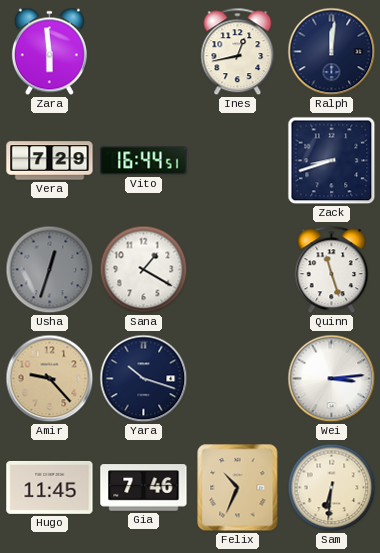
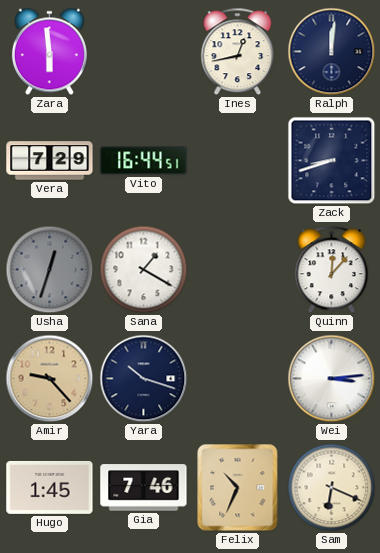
Quinn: 11:27 -> 12:07 (332, 270)
Hugo: 11:45 -> 1:45 (50, 487)
Sam: 6:31 -> 6:19 (332, 488)
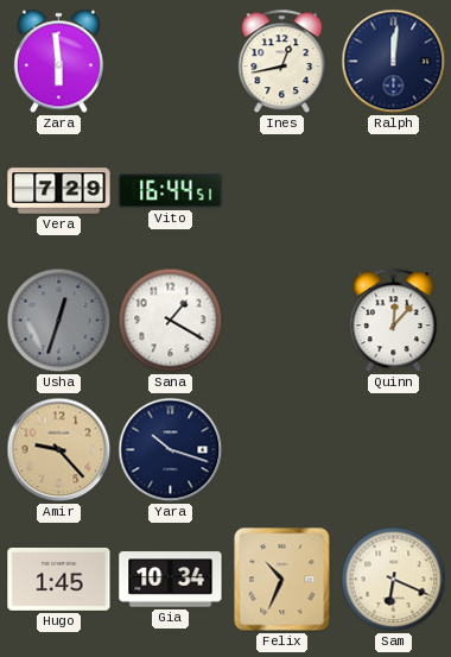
Zack: 8:42 -> none (332, 161)
Wei: 3:14 -> none (332, 379)
Gia: 7:46 -> 10:34 (171, 580)
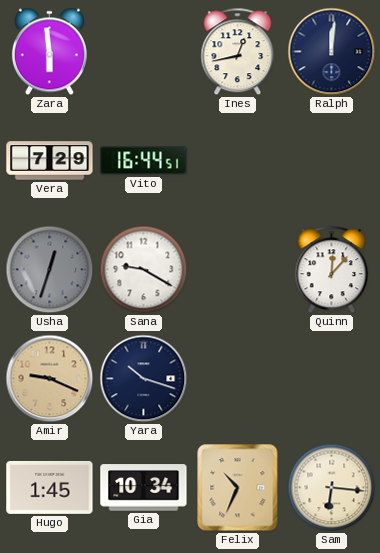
Sana: 1:20 -> 9:20 (144, 270)
Amir: 9:23 -> 9:19 (50, 379)
Sam: 6:19 -> 6:16 (332, 488)
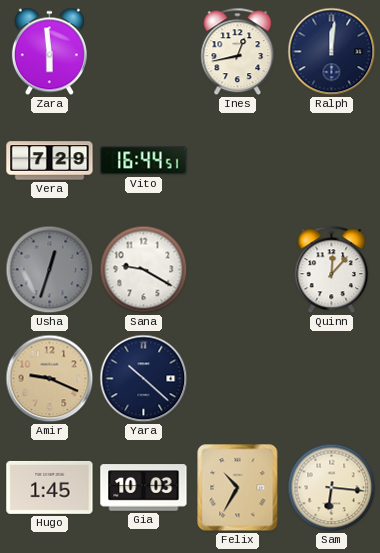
Yara: 10:18 -> 10:22 (144, 379)
Gia: 10:34 -> 10:03 (144, 488)
Felix: 10:34 -> 10:35 (238, 488)
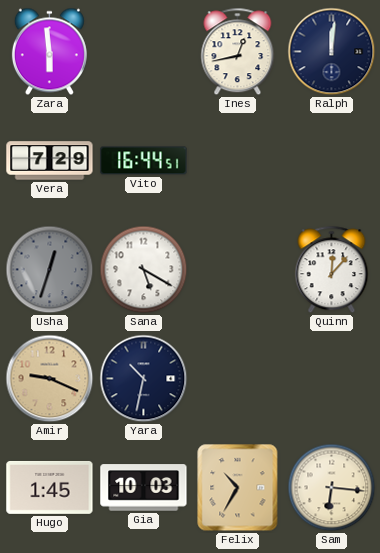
Sana: 9:20 -> 5:20 (144, 270)
Yara: 10:22 -> 10:32 (144, 379)
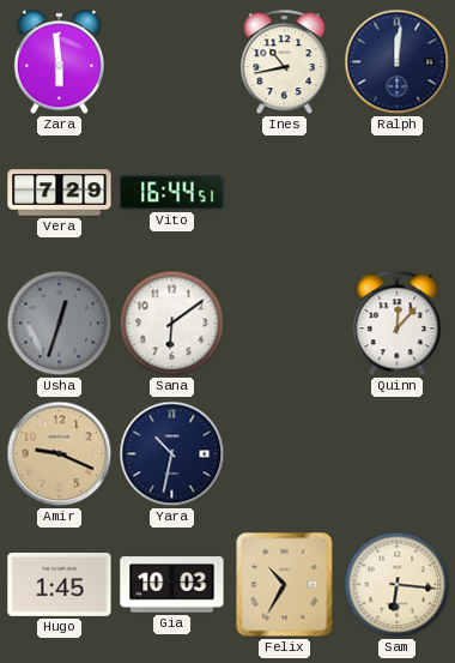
Ines: 12:43 -> 10:43 (285, 62)
Sana: 5:20 -> 6:09 (172, 324)
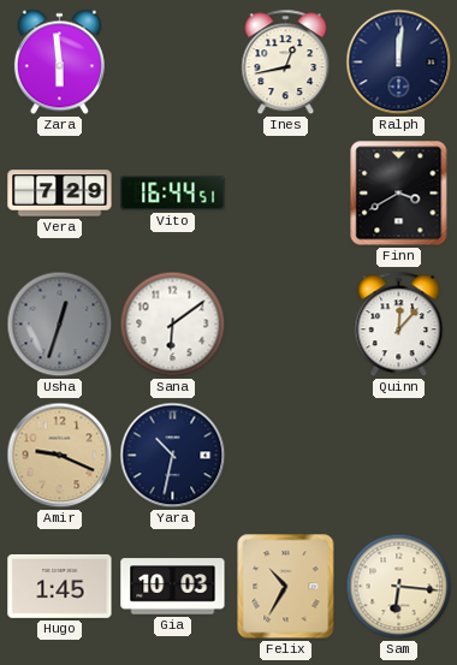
Ines: 10:43 -> 12:43 (286, 63)
Finn: none -> 3:40 (399, 194)
